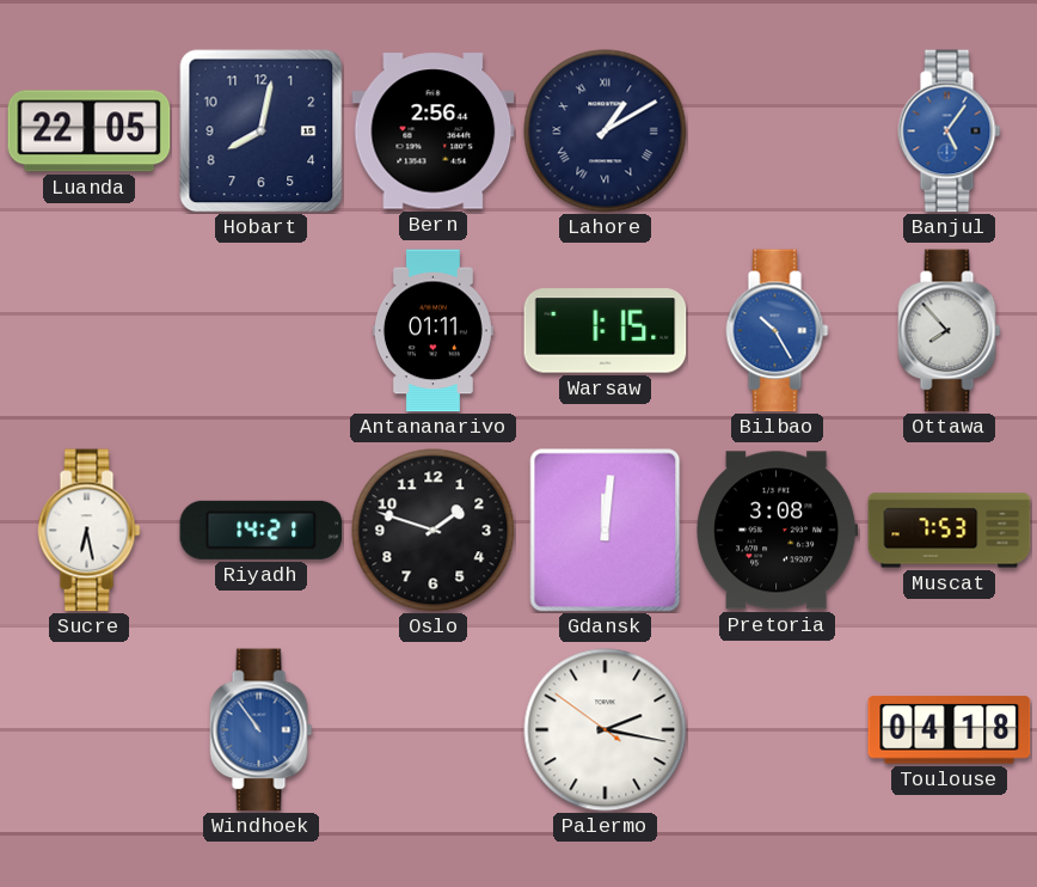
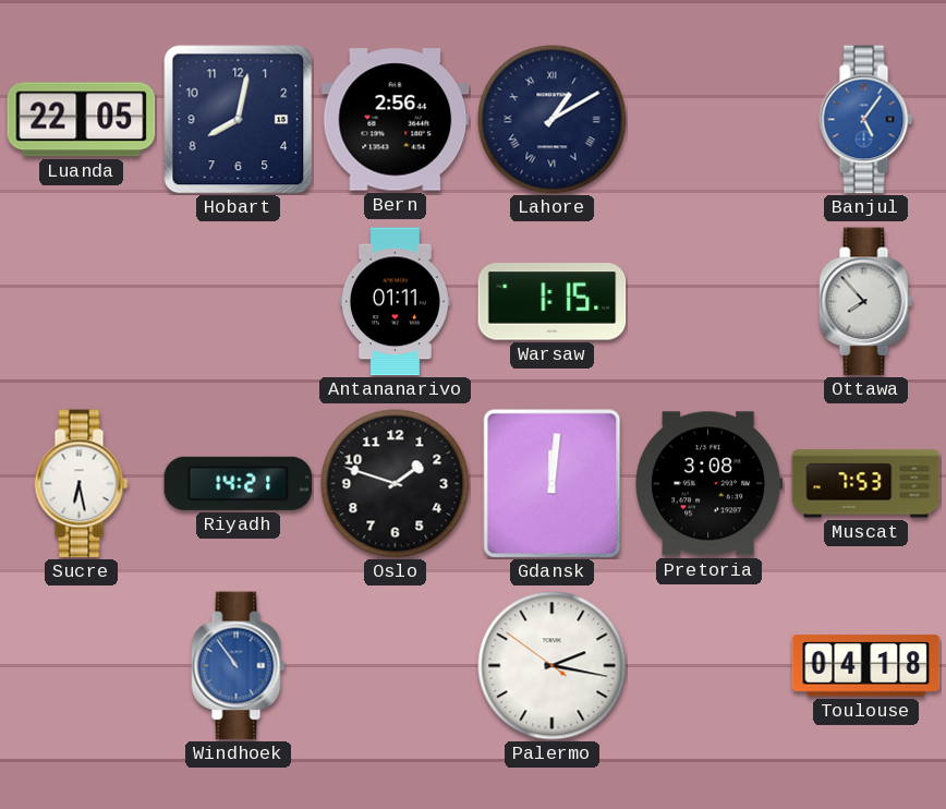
Bilbao: 10:25 -> none (778, 331)
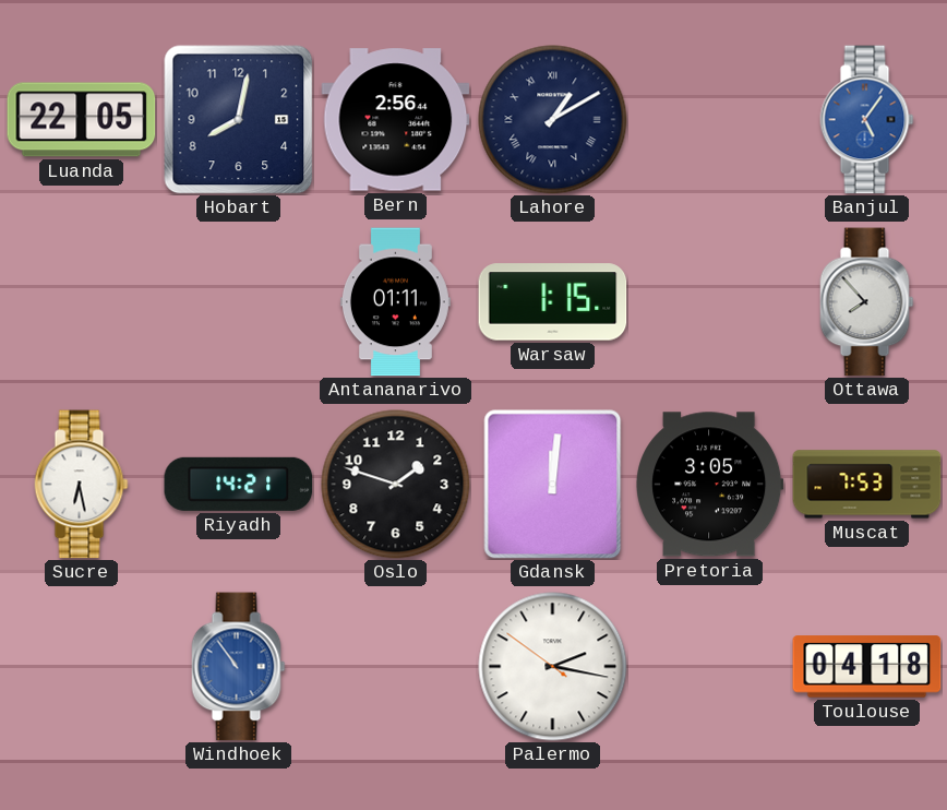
Pretoria: 3:08 -> 3:05 (710, 485)
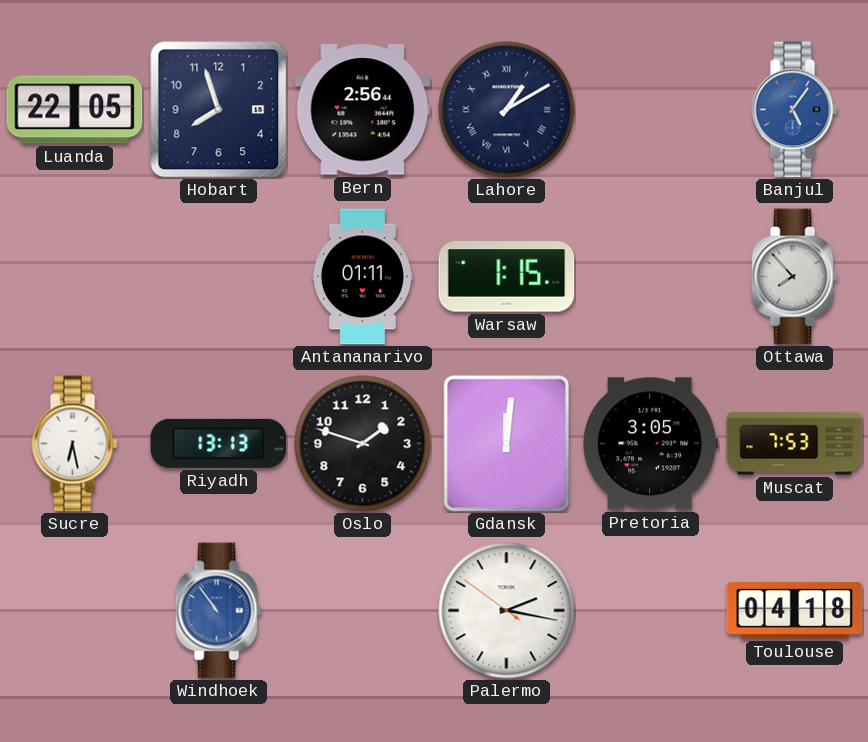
Hobart: 8:02 -> 7:57 (219, 110)
Riyadh: 14:21 -> 13:13 (219, 443)
